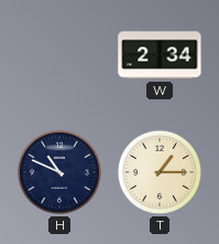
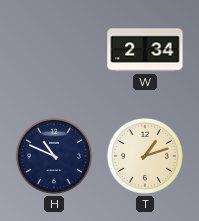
T: 1:15 -> 1:12 (145, 156)
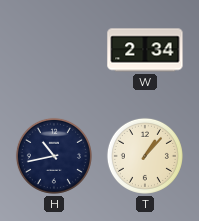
H: 10:49 -> 10:43 (54, 156)
T: 1:12 -> 1:07 (145, 156)
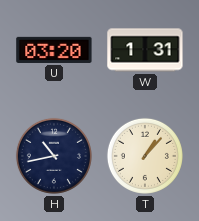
U: none -> 03:20 (54, 50)
W: 2:34 -> 1:31 (145, 50)
